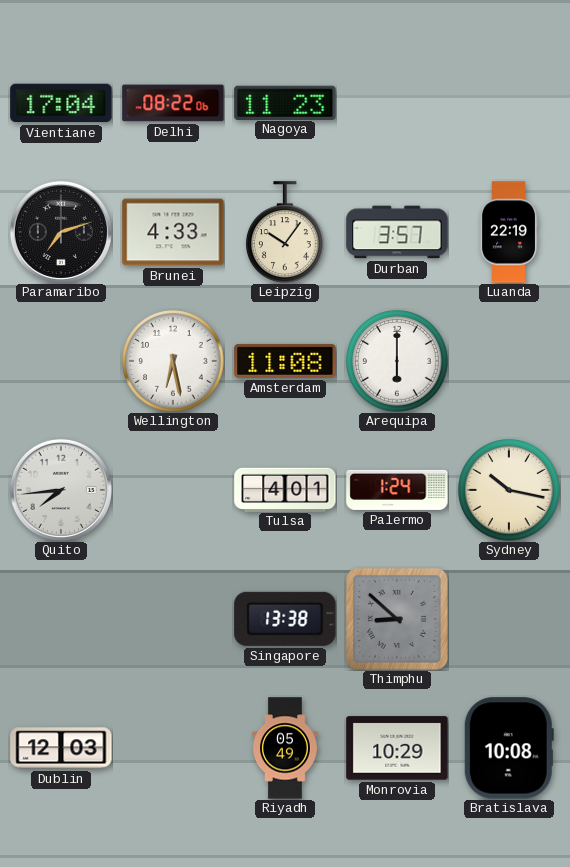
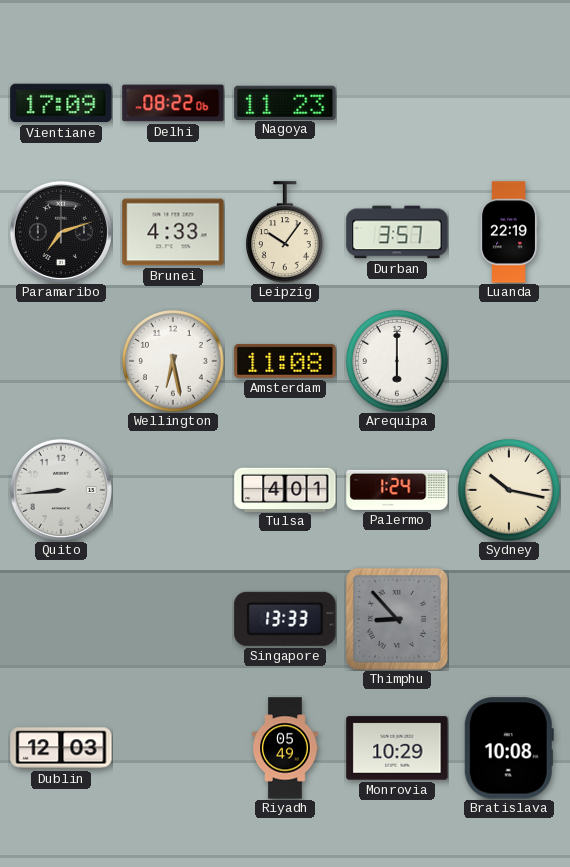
Vientiane: 17:04 -> 17:09 (61, 103)
Quito: 7:44 -> 8:44 (61, 490)
Singapore: 13:38 -> 13:33 (285, 619)
Thimphu: 8:52 -> 8:53 (397, 619)
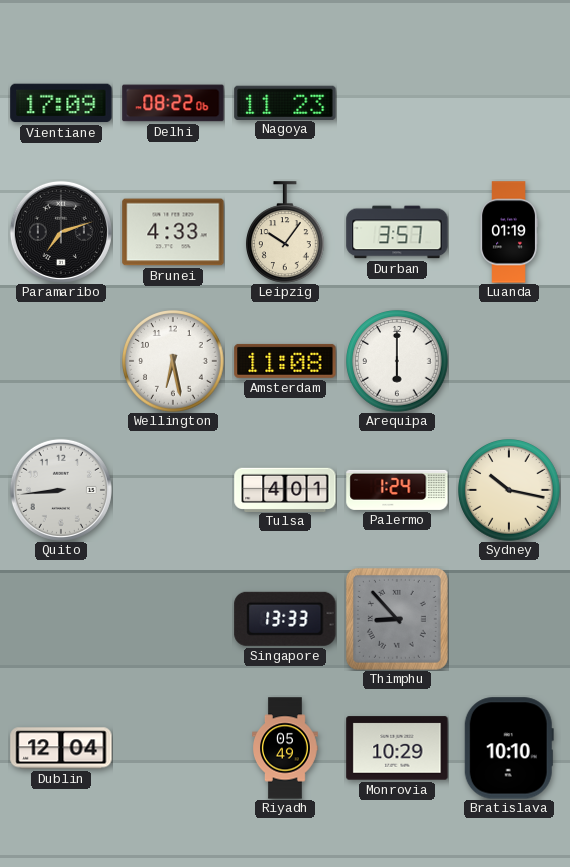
Luanda: 22:19 -> 01:19 (509, 232)
Dublin: 12:03 -> 12:04 (61, 748)
Bratislava: 10:08 -> 10:10 (509, 748)
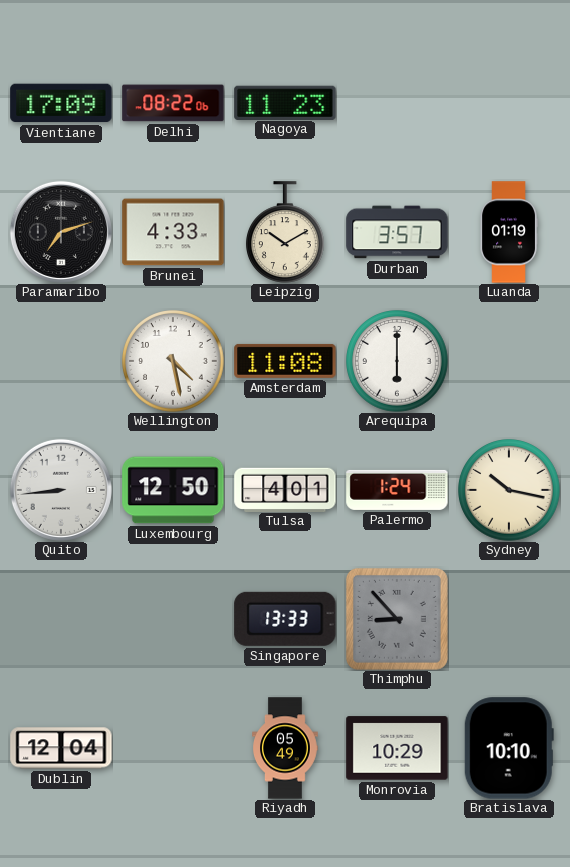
Leipzig: 10:06 -> 10:10 (286, 232)
Wellington: 6:28 -> 4:28 (173, 361)
Luxembourg: none -> 12:50 (173, 490)
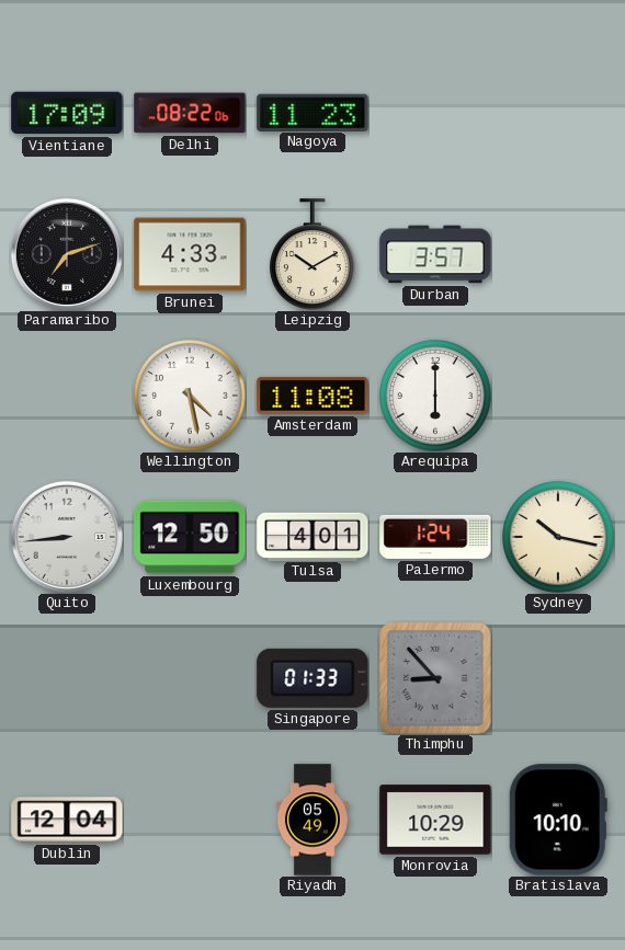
Luanda: 01:19 -> none (509, 232)
Singapore: 13:33 -> 01:33 (312, 678)
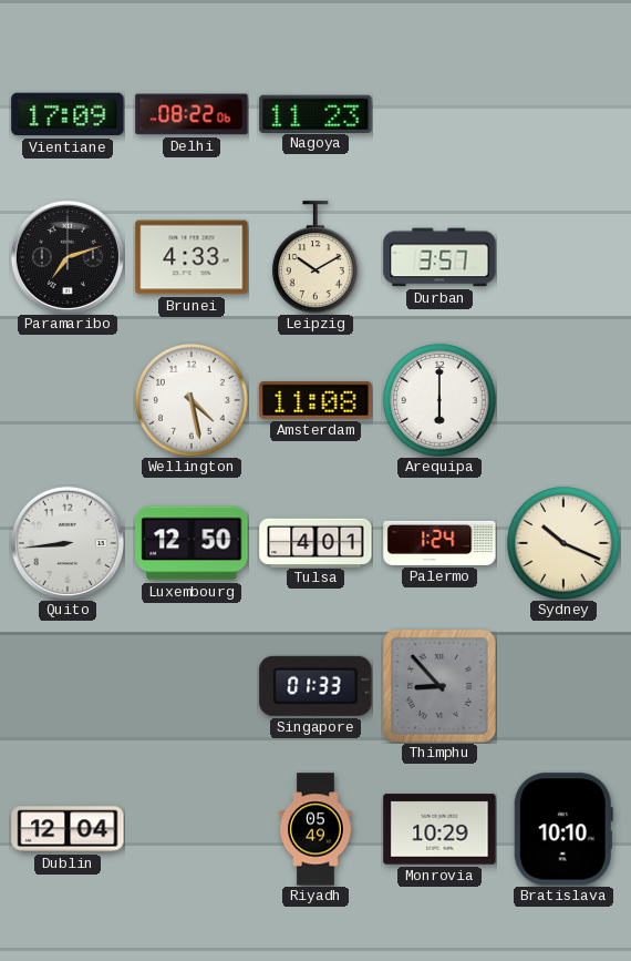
Sydney: 10:17 -> 10:19 (563, 543)
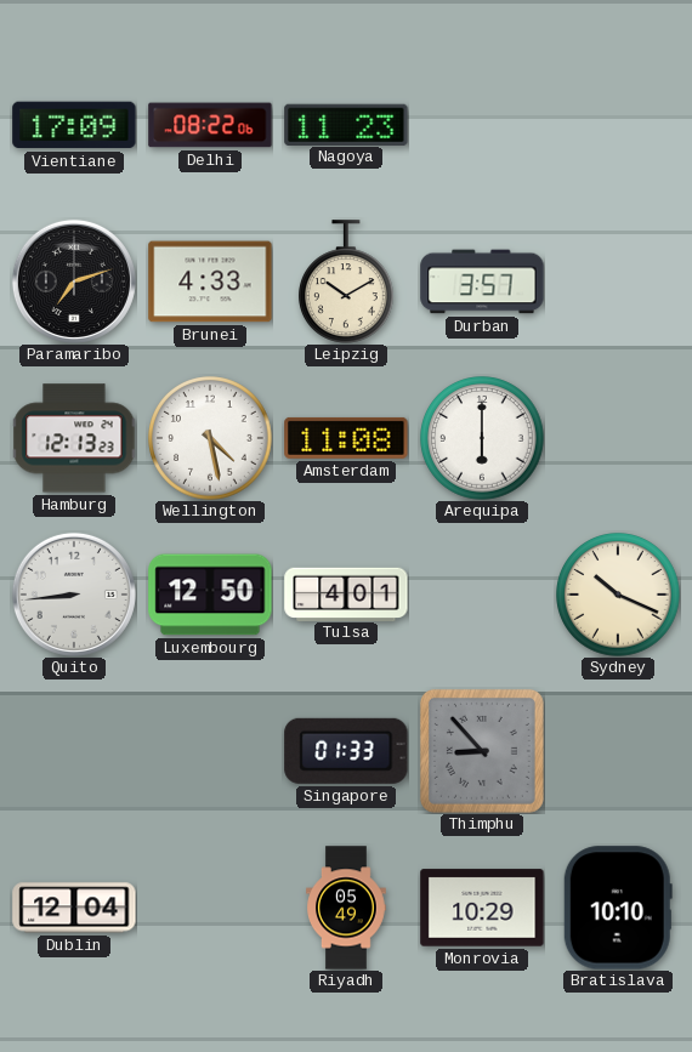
Hamburg: none -> 12:13 (74, 438)
Palermo: 1:24 -> none (439, 543)
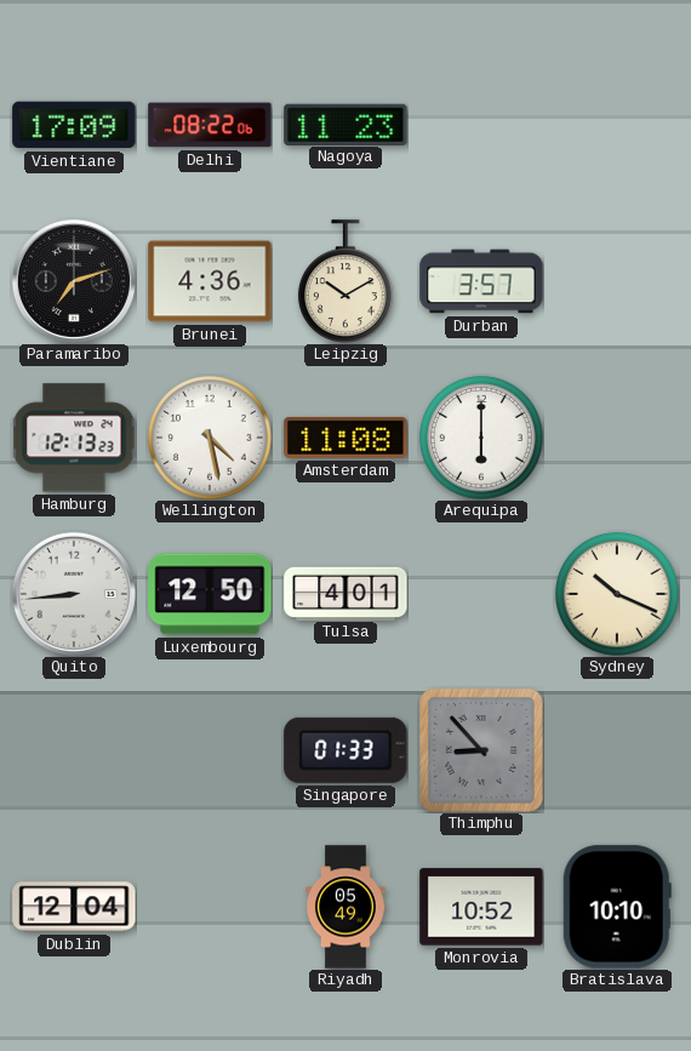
Brunei: 4:33 -> 4:36 (210, 281)
Monrovia: 10:29 -> 10:52 (481, 907)
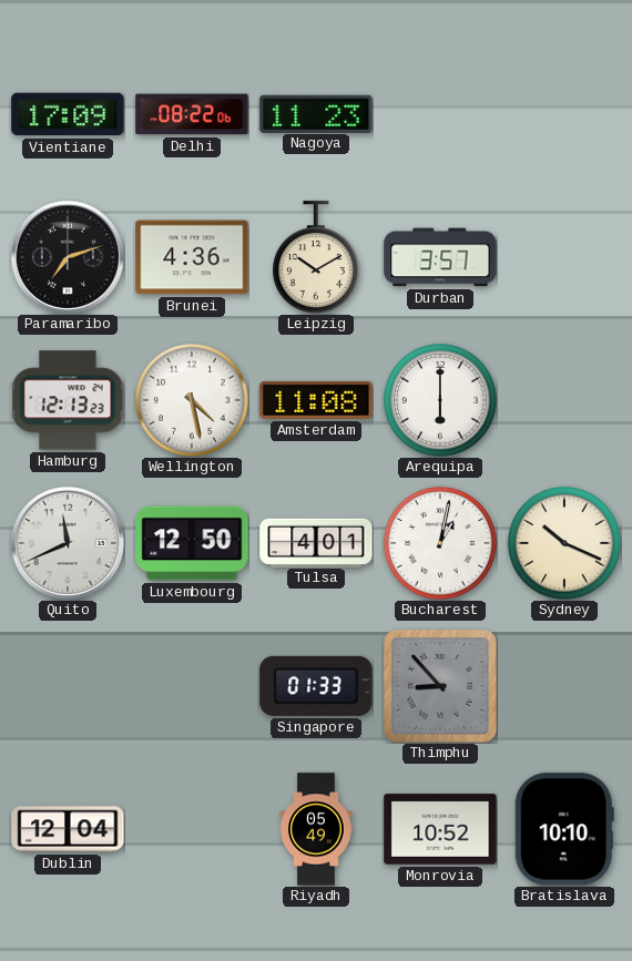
Quito: 8:44 -> 11:41 (68, 543)
Bucharest: none -> 1:02 (440, 543)
